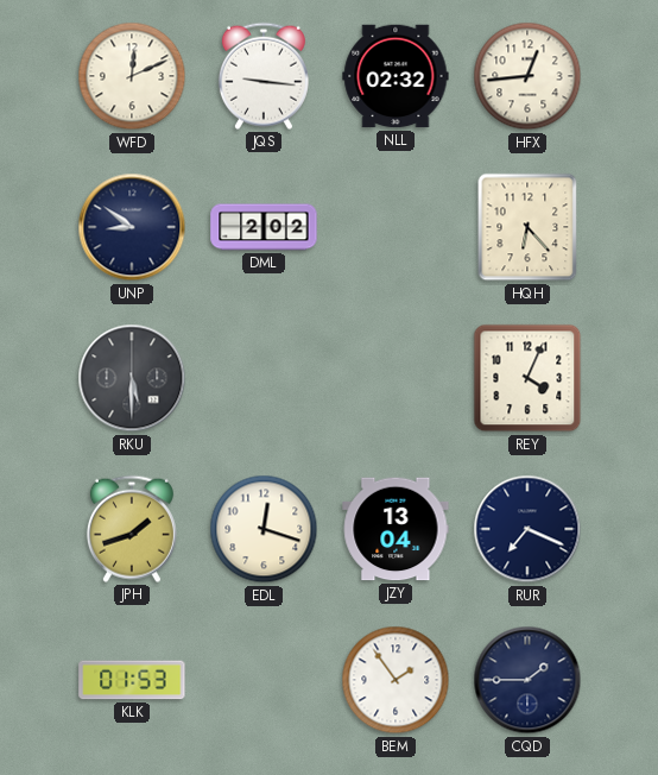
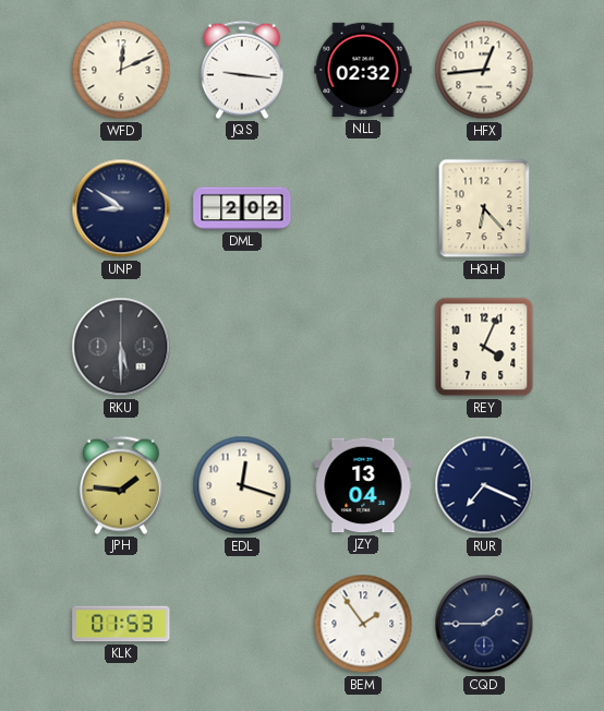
JPH: 1:42 -> 1:46 (121, 485)
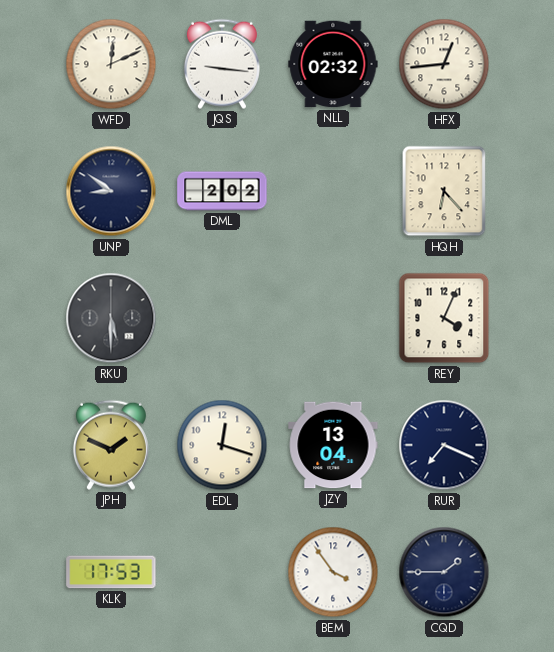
JPH: 1:46 -> 1:49 (111, 445)
KLK: 01:53 -> 17:53 (111, 572)
BEM: 1:54 -> 3:54 (333, 572)
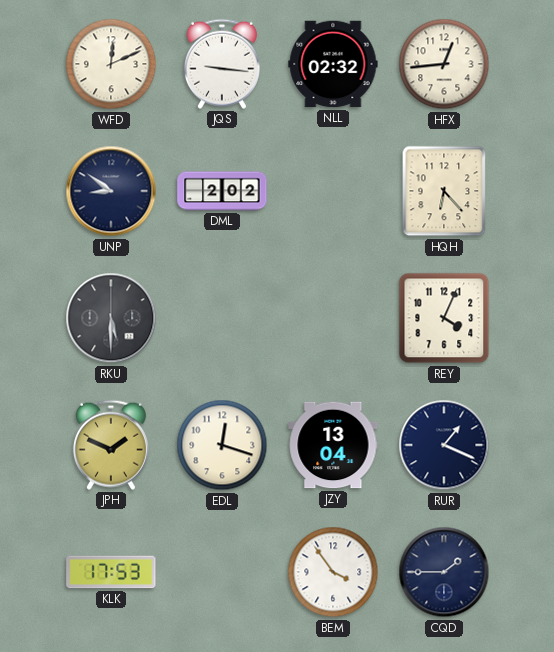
RUR: 7:19 -> 1:19 (444, 445)
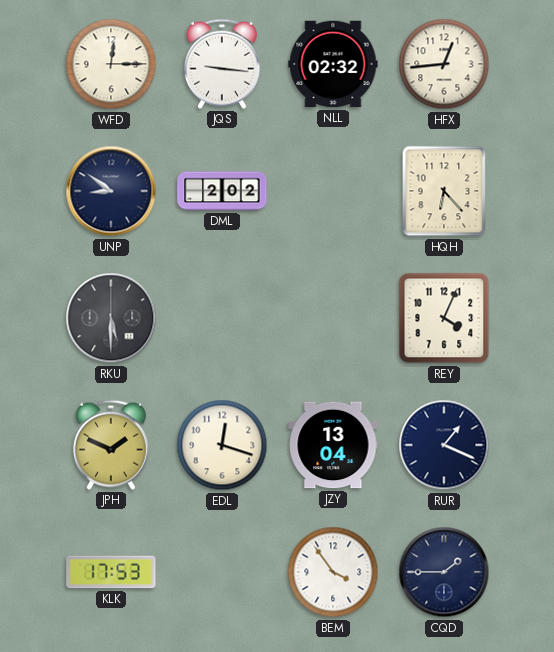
WFD: 12:11 -> 12:15 (111, 64)
